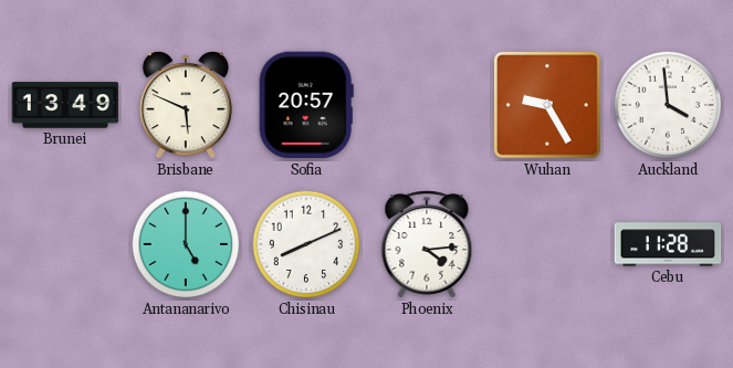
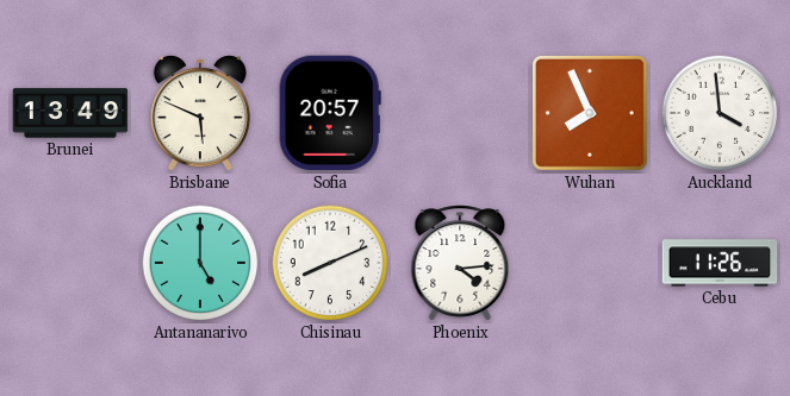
Wuhan: 9:25 -> 7:56 (590, 113)
Cebu: 11:28 -> 11:26 (720, 263)
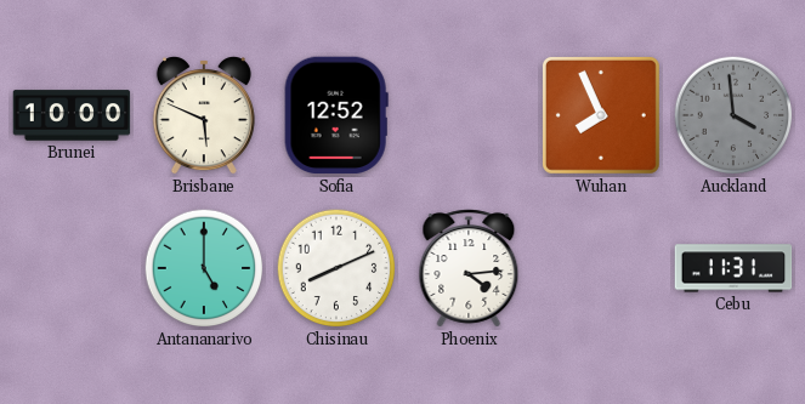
Brunei: 13:49 -> 10:00 (72, 115)
Sofia: 20:57 -> 12:52 (336, 115)
Auckland dial: white -> grey (733, 115)
Cebu: 11:26 -> 11:31 (733, 268)
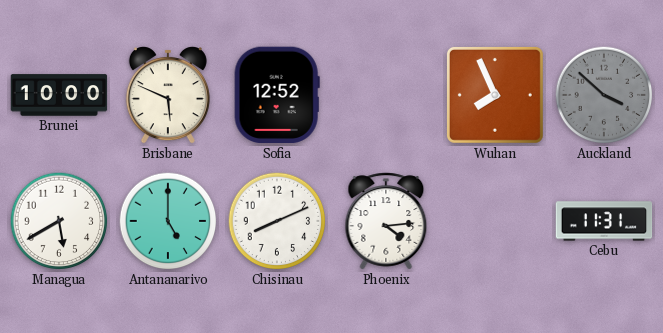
Auckland: 3:59 -> 3:52 (604, 95)
Managua: none -> 5:40 (59, 221)
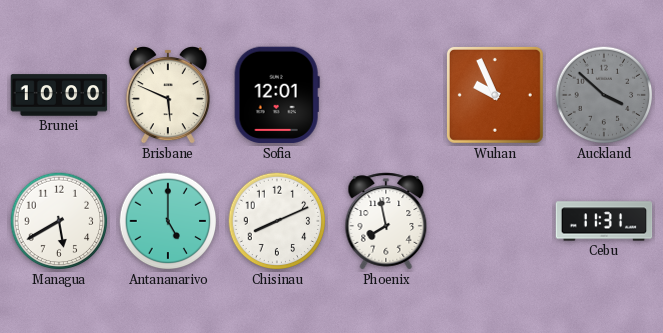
Sofia: 12:52 -> 12:01 (277, 95)
Wuhan: 7:56 -> 9:56 (495, 95)
Phoenix: 4:14 -> 7:58 (386, 221)
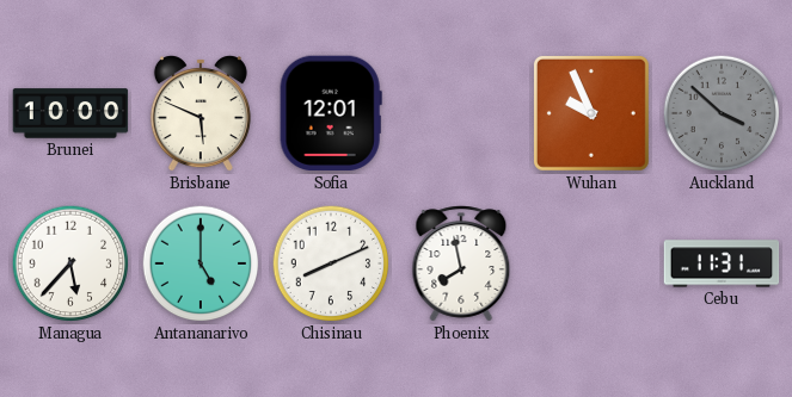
Managua: 5:40 -> 5:37 (70, 263)
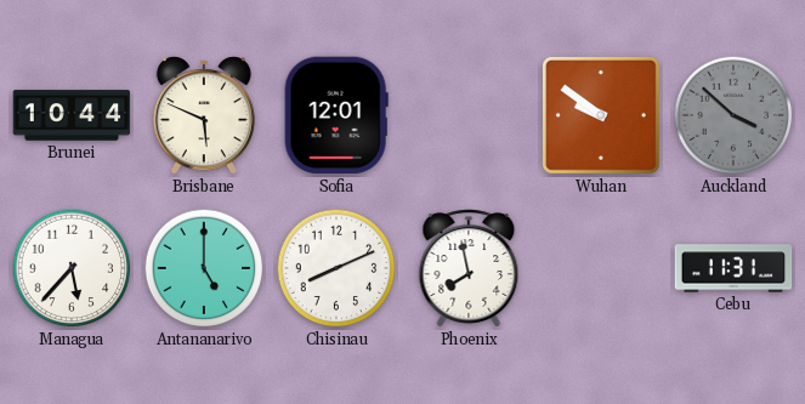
Brunei: 10:00 -> 10:44 (72, 115)
Wuhan: 9:56 -> 9:51 (601, 115)
